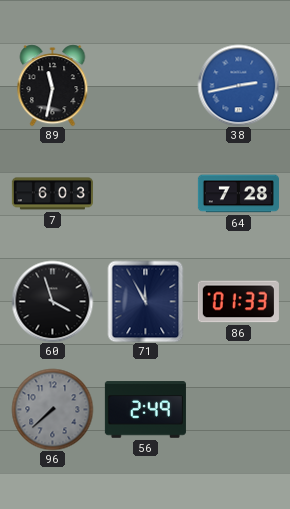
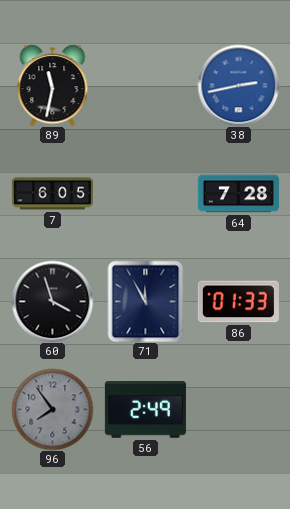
7: 6:03 -> 6:05 (52, 194)
96: 7:38 -> 7:54 (52, 409)
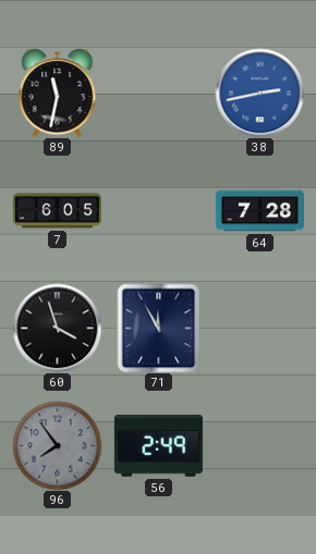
86: 01:33 -> none (238, 302)
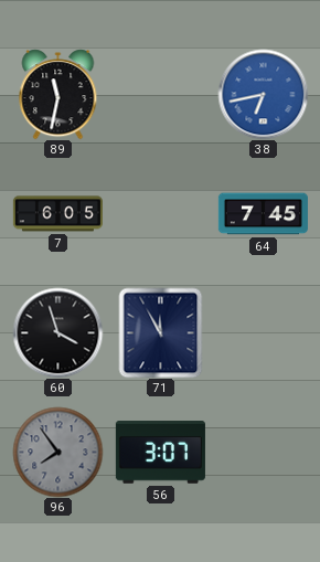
38: 2:43 -> 6:43 (263, 94)
64: 7:28 -> 7:45 (263, 214)
56: 2:49 -> 3:07 (160, 453)
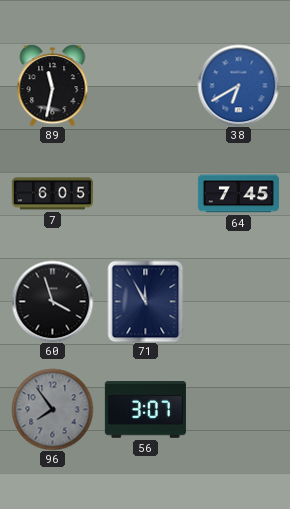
38: 6:43 -> 6:40 (238, 85)
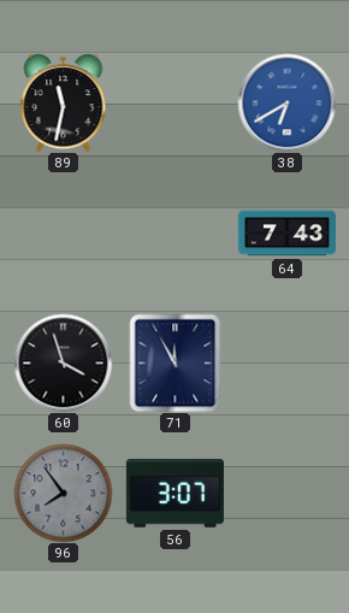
7: 6:05 -> none (52, 194)
64: 7:45 -> 7:43 (286, 234)
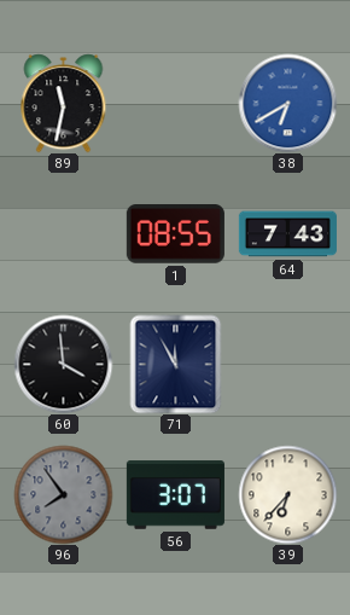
1: none -> 08:55 (175, 234)
60: 3:57 -> 3:59 (63, 364)
39: none -> 6:37 (287, 494)
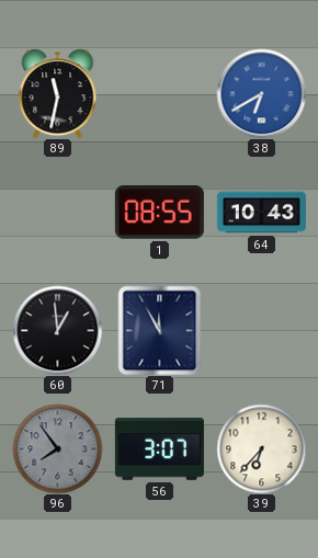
64: 7:43 -> 10:43 (261, 213)
60: 3:59 -> 12:59 (57, 330)
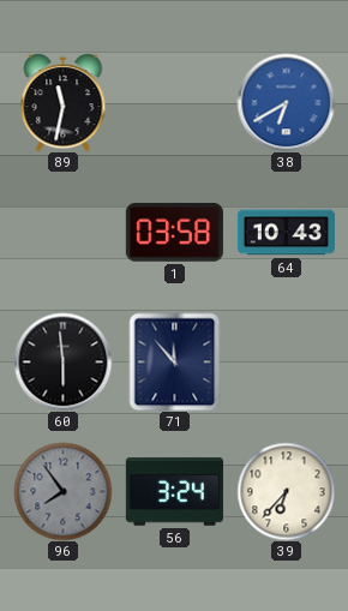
1: 08:55 -> 03:58 (174, 233)
60: 12:59 -> 5:59 (62, 361)
71: 11:55 -> 11:53 (175, 361)
56: 3:07 -> 3:24 (174, 492)
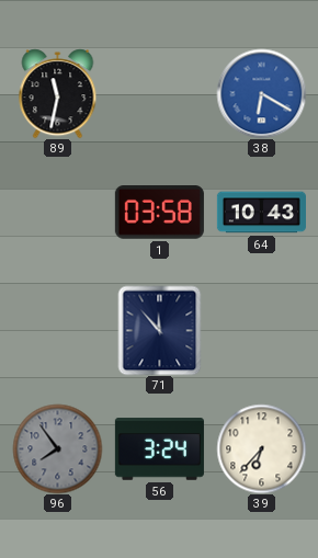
38: 6:40 -> 6:20 (261, 93)
60: 5:59 -> none (62, 361)
